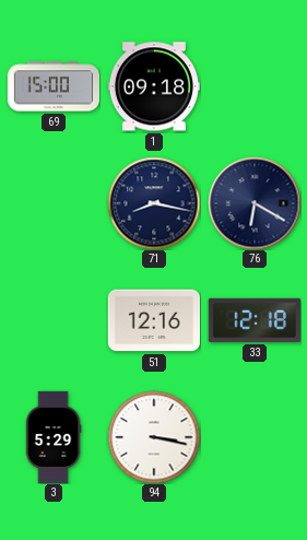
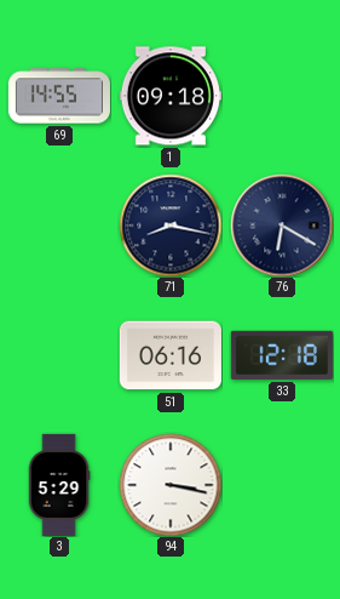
69: 15:00 -> 14:55 (58, 96)
51: 12:16 -> 06:16 (171, 355)
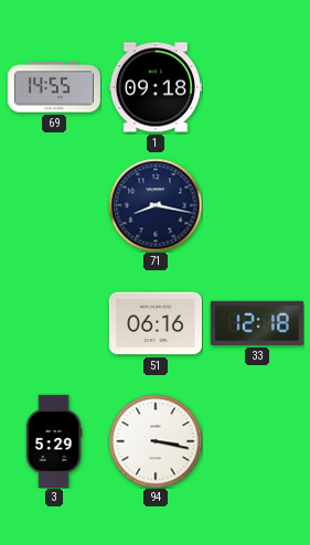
76: 6:20 -> none (282, 226)
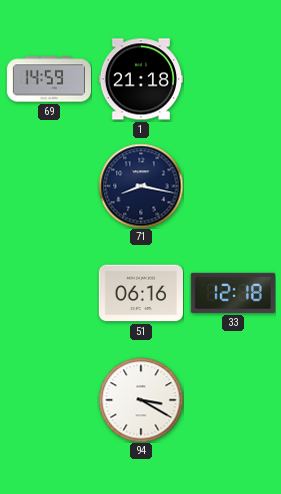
69: 14:55 -> 14:59 (48, 79)
1: 09:18 -> 21:18 (141, 79)
3: 5:29 -> none (54, 440)
94: 3:17 -> 3:20 (141, 400)
